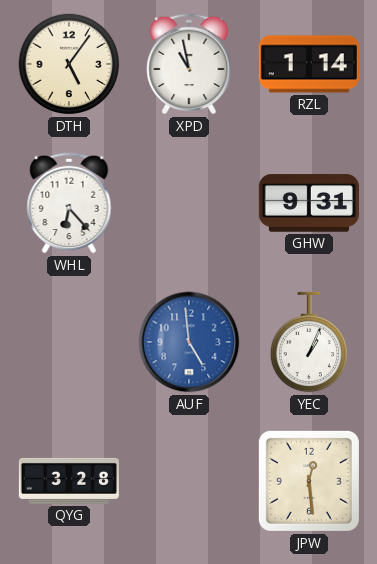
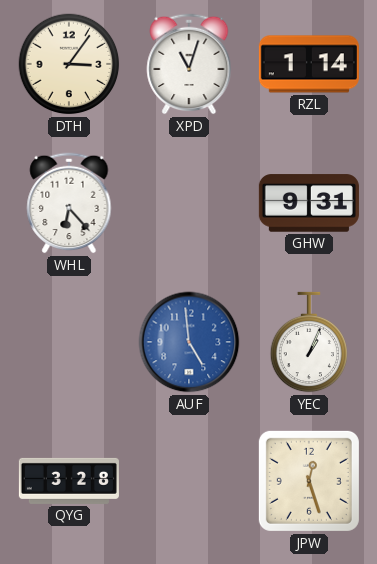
DTH: 5:06 -> 3:06 (69, 64)
XPD: 10:58 -> 11:03 (189, 64)
JPW: 12:29 -> 12:27 (309, 481)
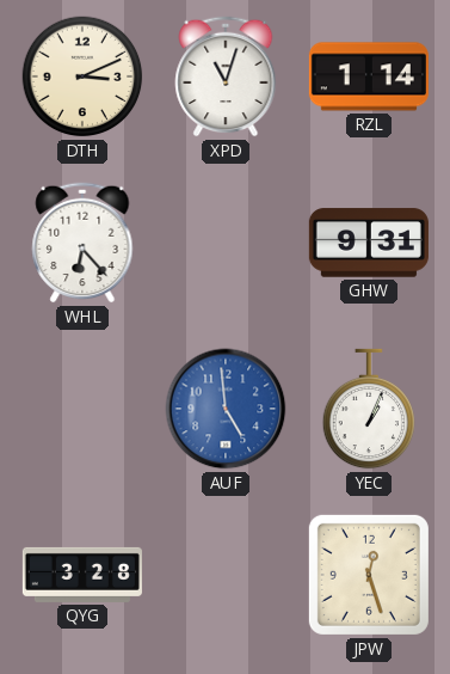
DTH: 3:06 -> 3:11 (82, 76)
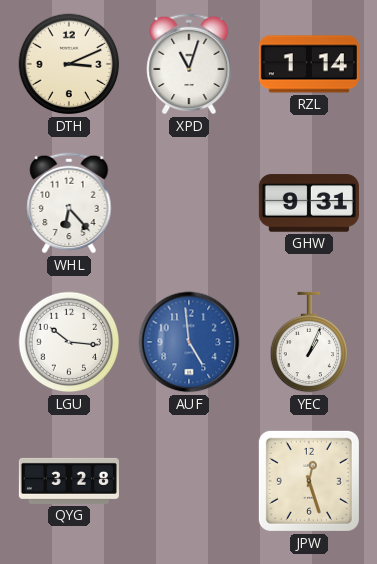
LGU: none -> 10:16 (69, 342)
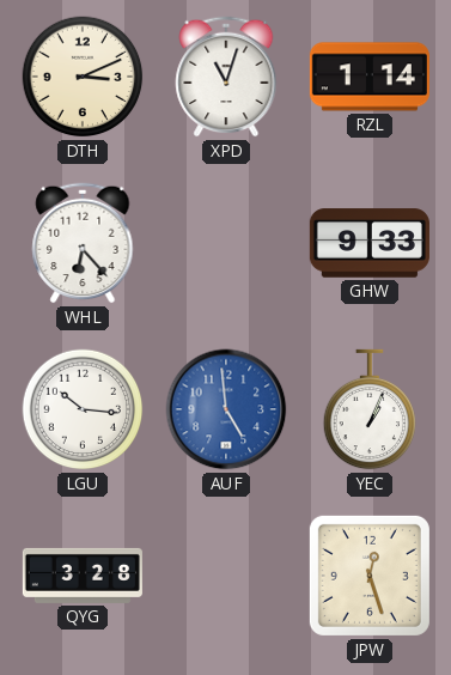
GHW: 9:31 -> 9:33 (370, 243)
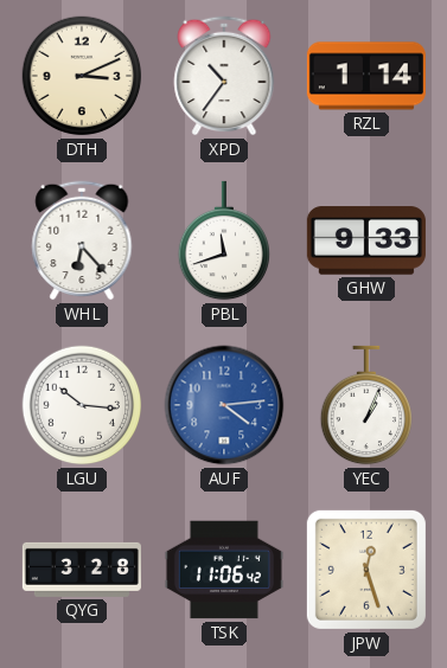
XPD: 11:03 -> 10:36 (224, 76)
PBL: none -> 11:42 (223, 240)
AUF: 4:59 -> 4:14 (224, 405)
TSK: none -> 11:06 (224, 570)
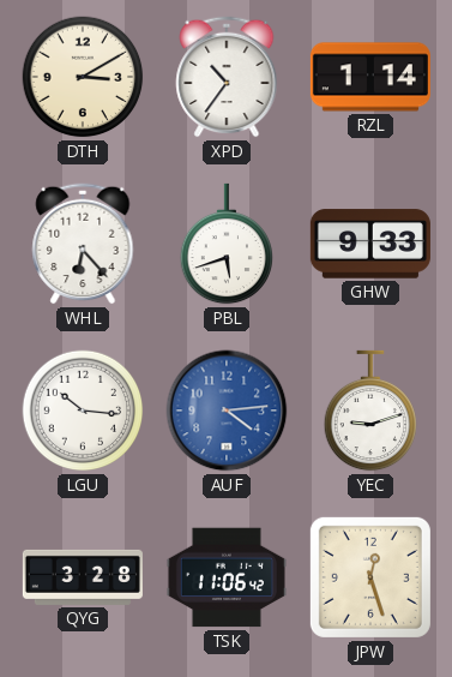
DTH: 3:11 -> 3:10 (83, 77)
PBL: 11:42 -> 5:42 (225, 244)
YEC: 1:04 -> 9:12 (369, 411)
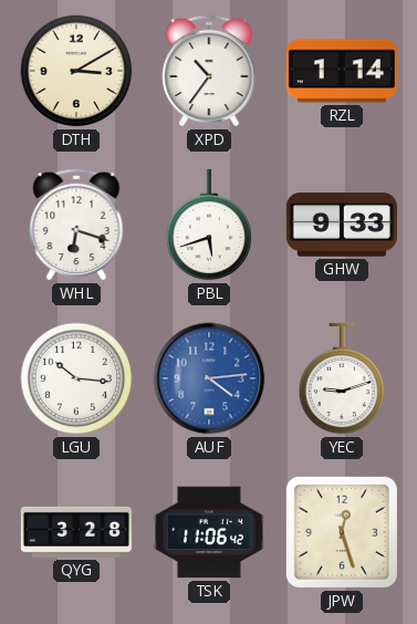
WHL: 6:23 -> 6:18 (76, 225)
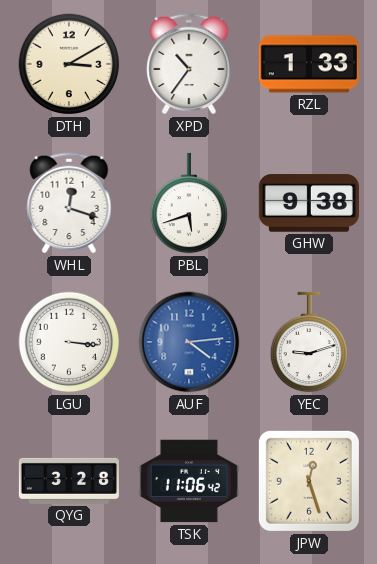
RZL: 1:14 -> 1:33 (309, 64)
WHL: 6:18 -> 12:18 (69, 203)
GHW: 9:33 -> 9:38 (309, 203)
LGU: 10:16 -> 3:16 (69, 342)
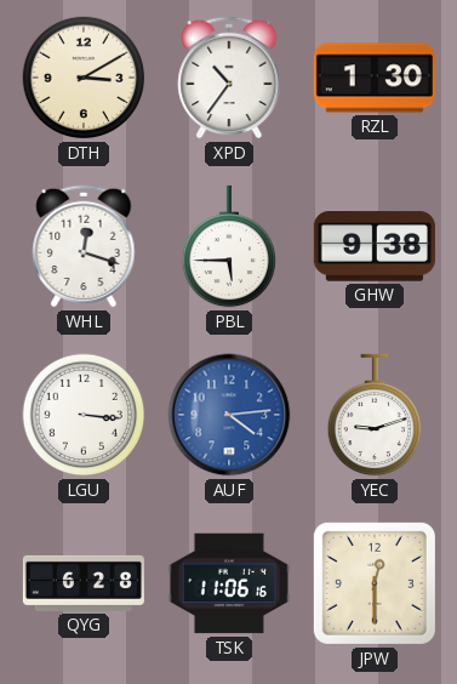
RZL: 1:33 -> 1:30 (375, 78)
PBL: 5:42 -> 5:45 (228, 246)
QYG: 3:28 -> 6:28 (84, 583)
TSK: 11:06:42 -> 11:06:16 (229, 583)
JPW: 12:27 -> 12:30 (375, 583)
